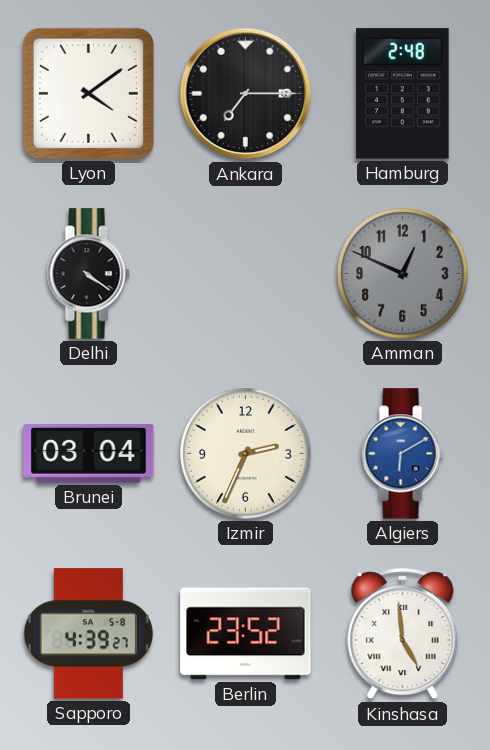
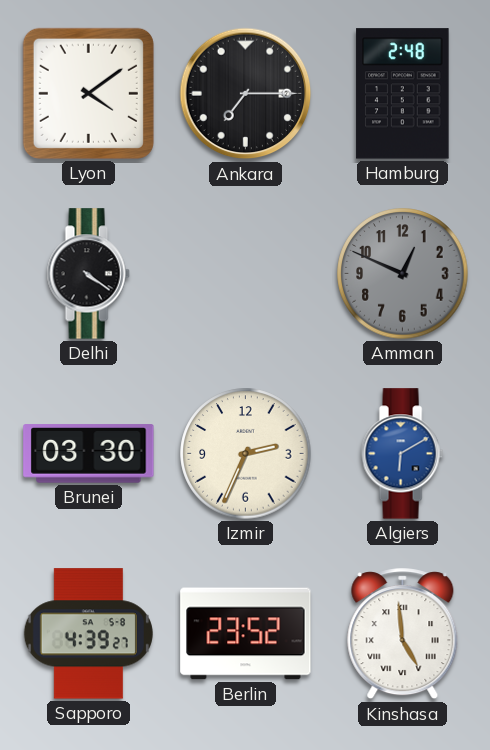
Brunei: 03:04 -> 03:30 (89, 454)
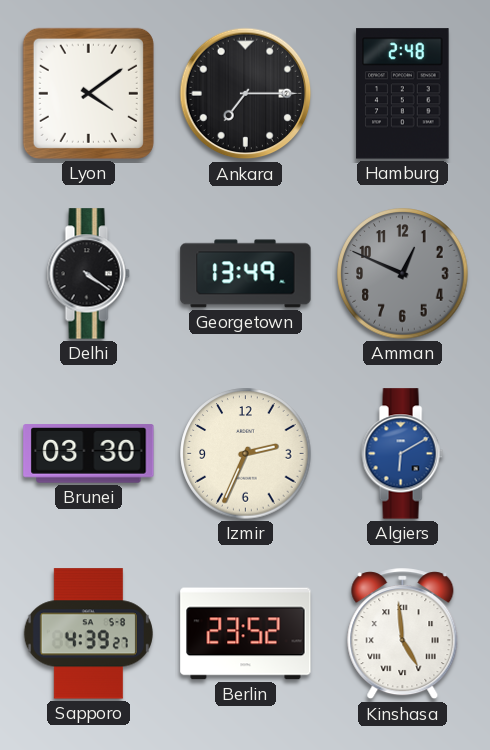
Georgetown: none -> 13:49 (246, 274)
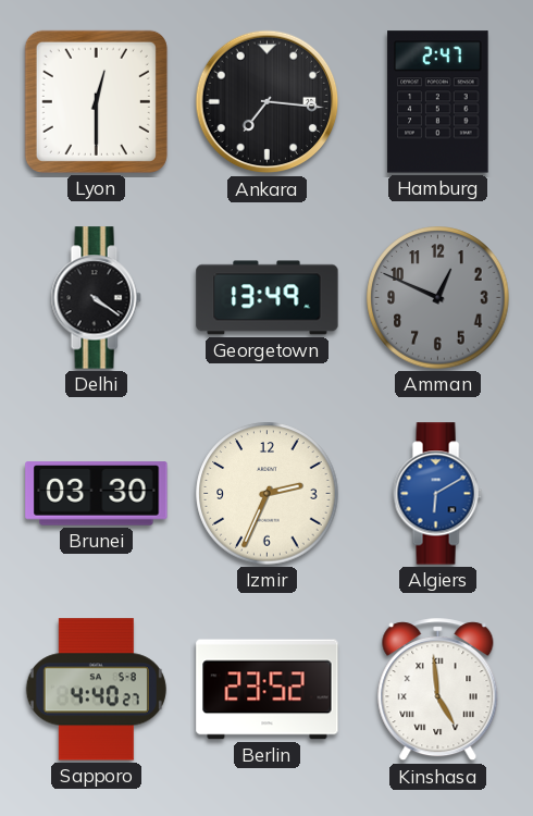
Lyon: 4:09 -> 12:30 (96, 101)
Ankara: 7:15 -> 7:16 (268, 102)
Hamburg: 2:48 -> 2:47 (438, 102)
Sapporo: 4:39 -> 4:40 (96, 690)
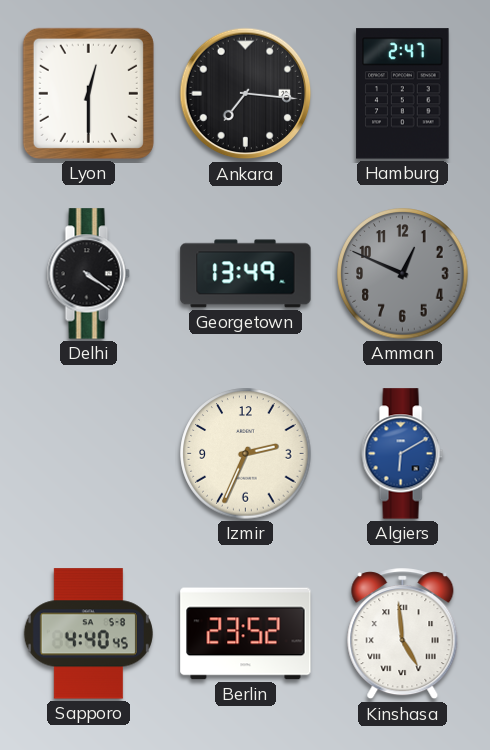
Brunei: 03:30 -> none (97, 494)
Sapporo: 4:40:27 -> 4:40:45 (88, 634)
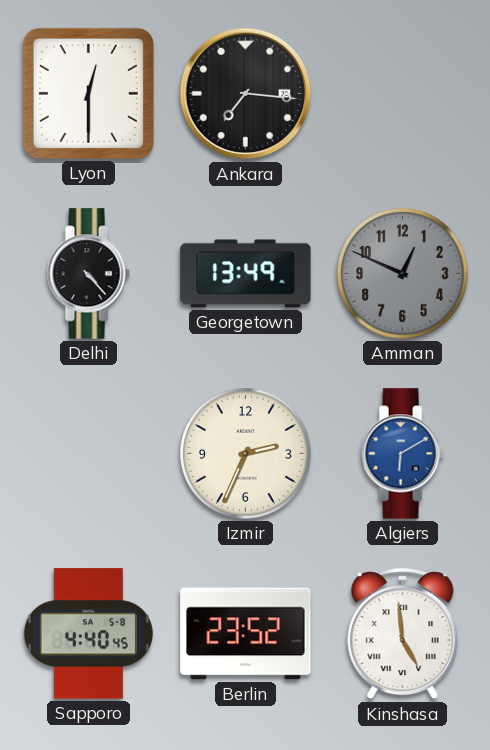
Hamburg: 2:47 -> none (403, 94)
Delhi: 4:21 -> 4:23 (88, 274)
